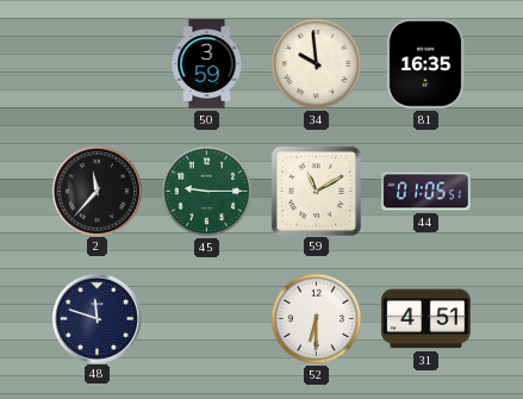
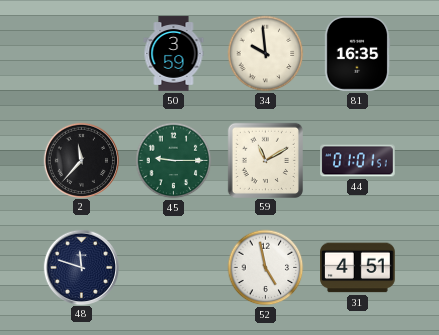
44: 01:05 -> 01:01 (358, 161)
52: 6:30 -> 4:58 (266, 268)
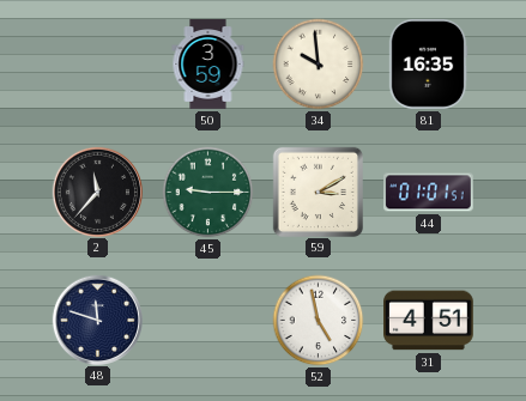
59: 11:10 -> 3:10 (318, 192)
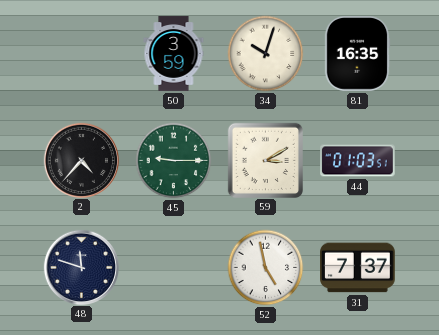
34: 9:59 -> 10:03 (266, 54)
2: 11:37 -> 4:37 (81, 160)
44: 01:01 -> 01:03 (358, 161)
31: 4:51 -> 7:37 (358, 268)
